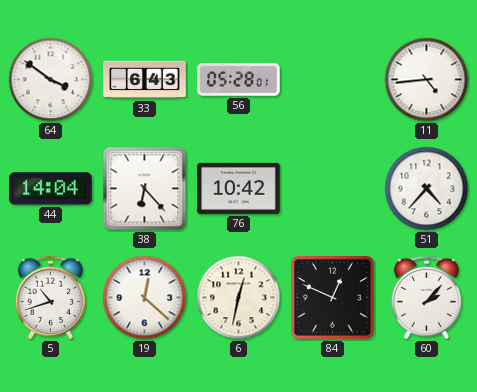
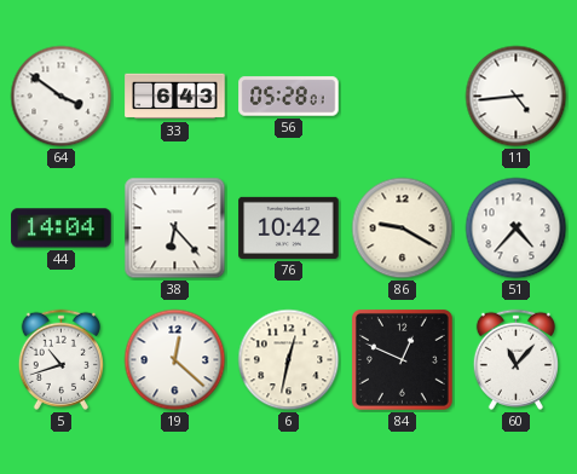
86: none -> 9:20 (403, 229)
60: 2:07 -> 11:07 (515, 359)
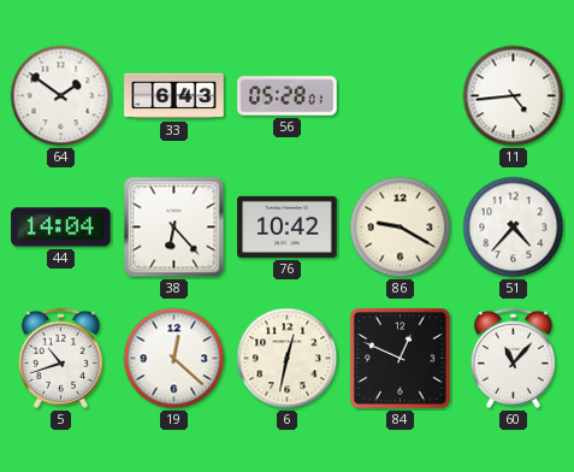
64: 3:51 -> 1:51 (61, 96)
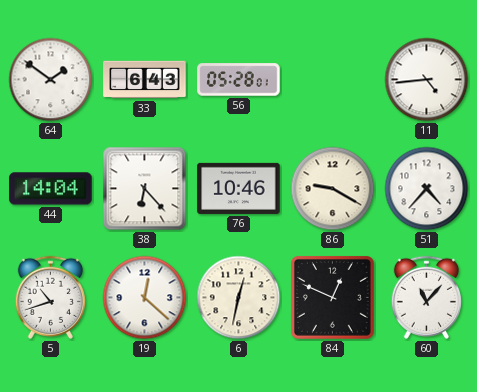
76: 10:42 -> 10:46 (239, 188)
